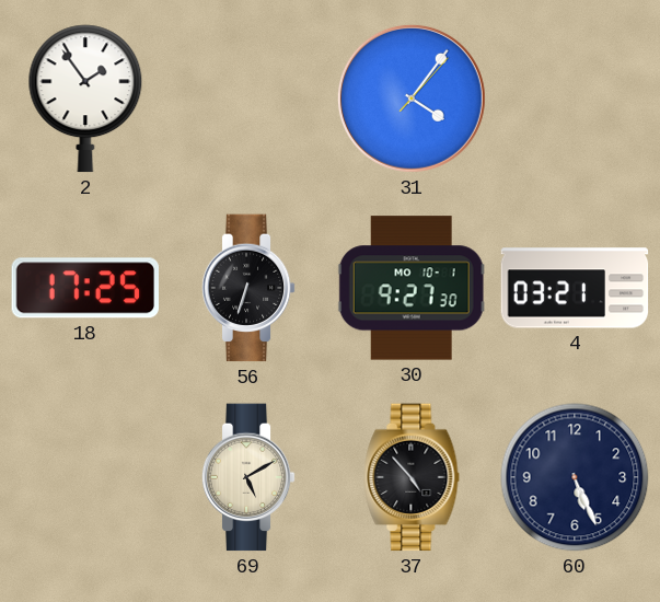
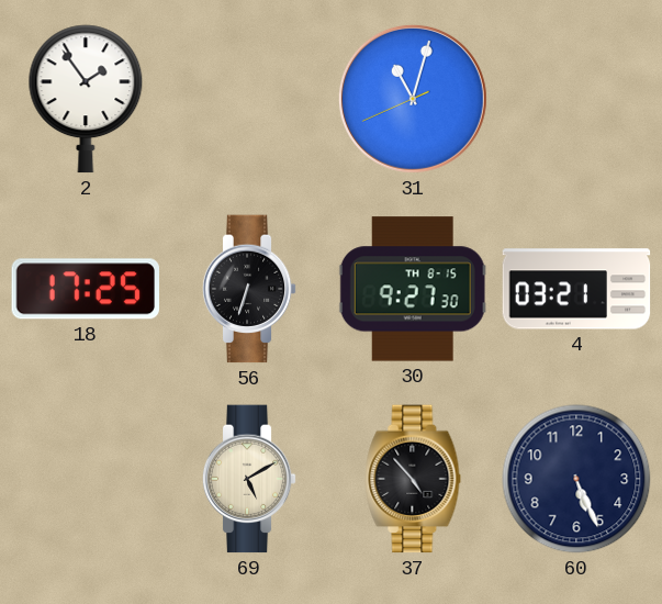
31: 4:06 -> 11:02 (413, 99)
30 date: MO 10-1 -> TH 8-15 (413, 289)
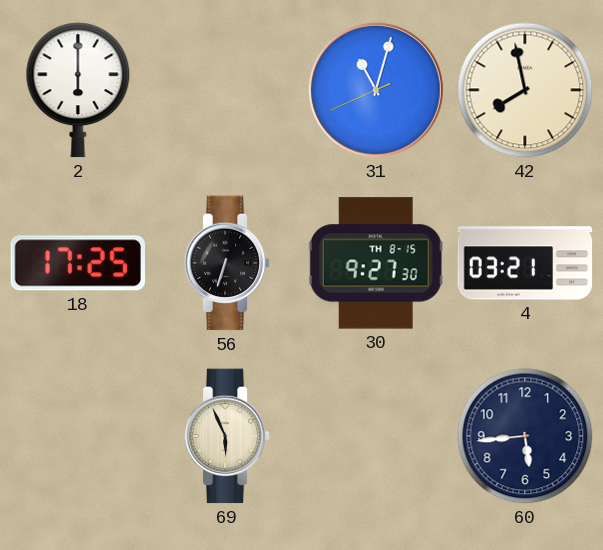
2: 1:54 -> 6:00 (78, 90)
42: none -> 7:58 (525, 90)
69: 5:10 -> 5:56 (227, 436)
37: 4:53 -> none (413, 479)
60: 5:26 -> 5:44 (525, 436)
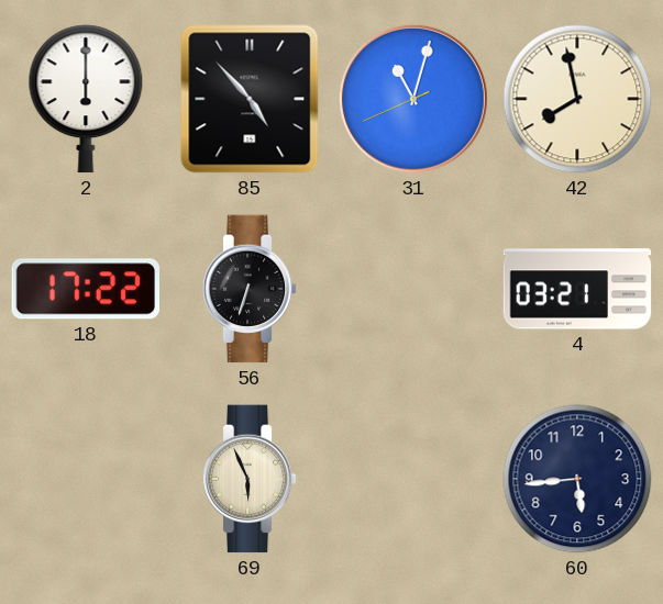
85: none -> 4:53 (250, 99)
18: 17:25 -> 17:22 (86, 289)
30: 9:27 -> none (376, 263)
